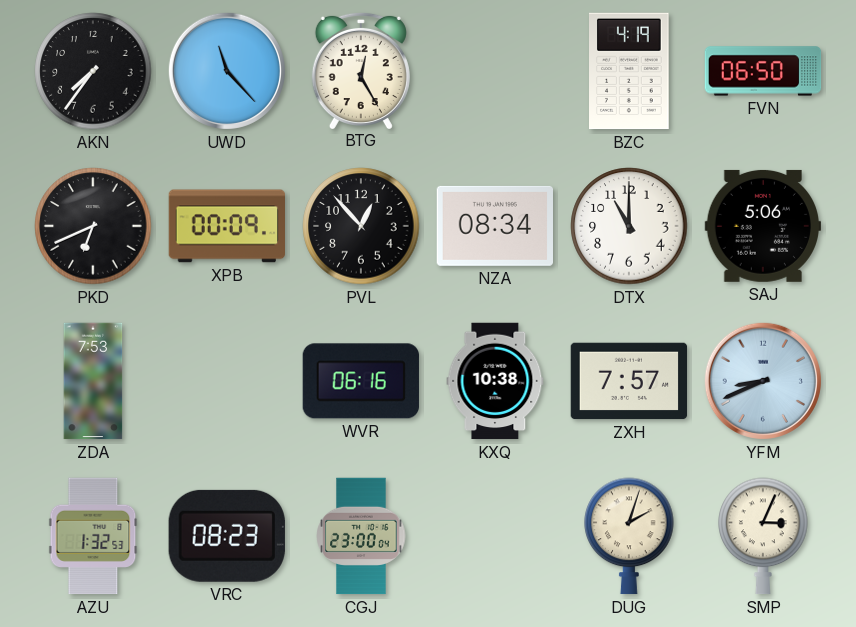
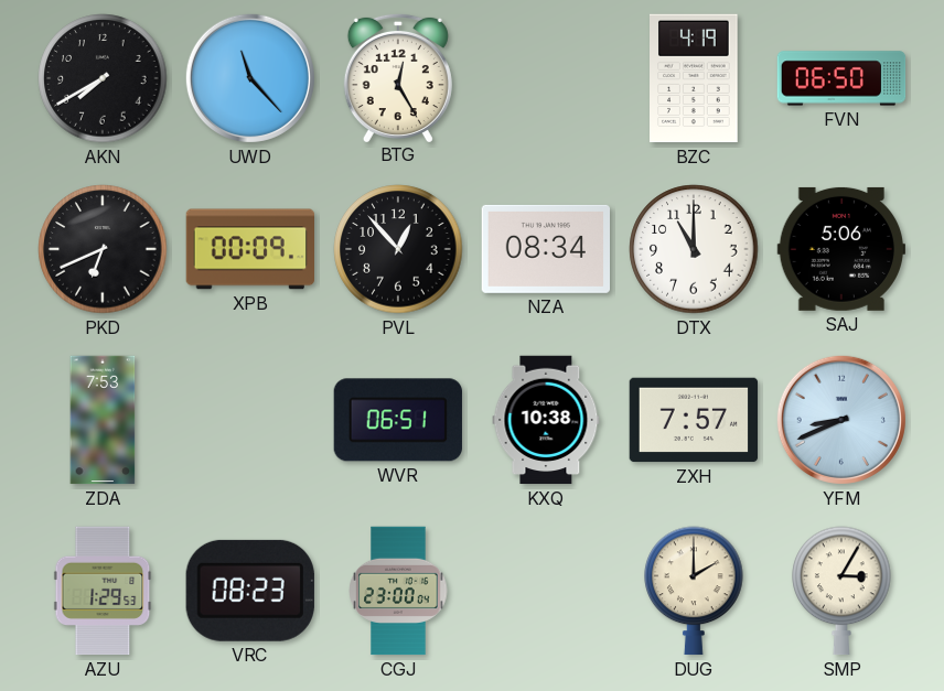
AKN: 7:36 -> 7:40 (103, 78)
WVR: 06:16 -> 06:51 (398, 420)
AZU: 1:32 -> 1:29 (103, 591)
DUG: 2:03 -> 2:00 (694, 591)
SMP: 3:04 -> 3:05 (841, 591)
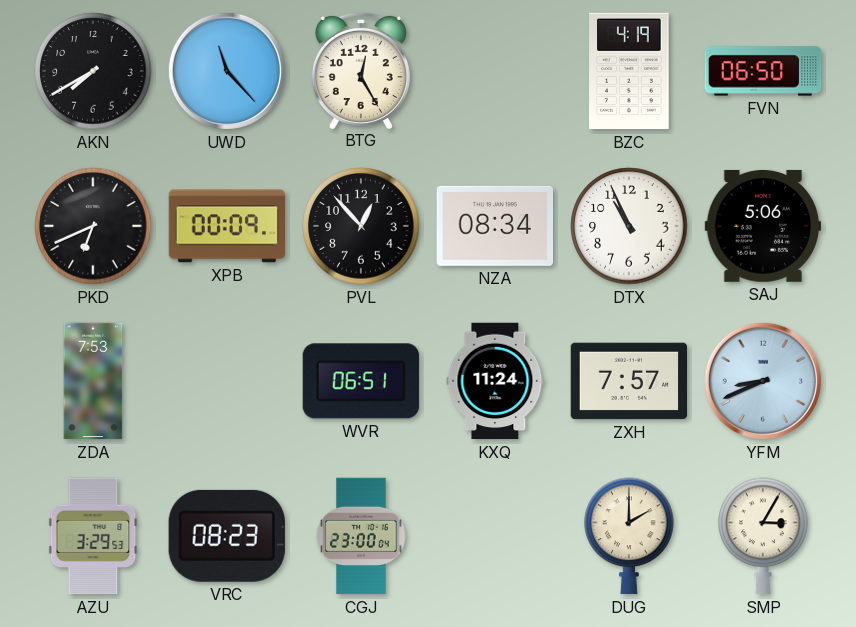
DTX: 11:00 -> 10:56 (629, 226)
KXQ: 10:38 -> 11:24 (495, 381)
AZU: 1:29 -> 3:29 (93, 536)
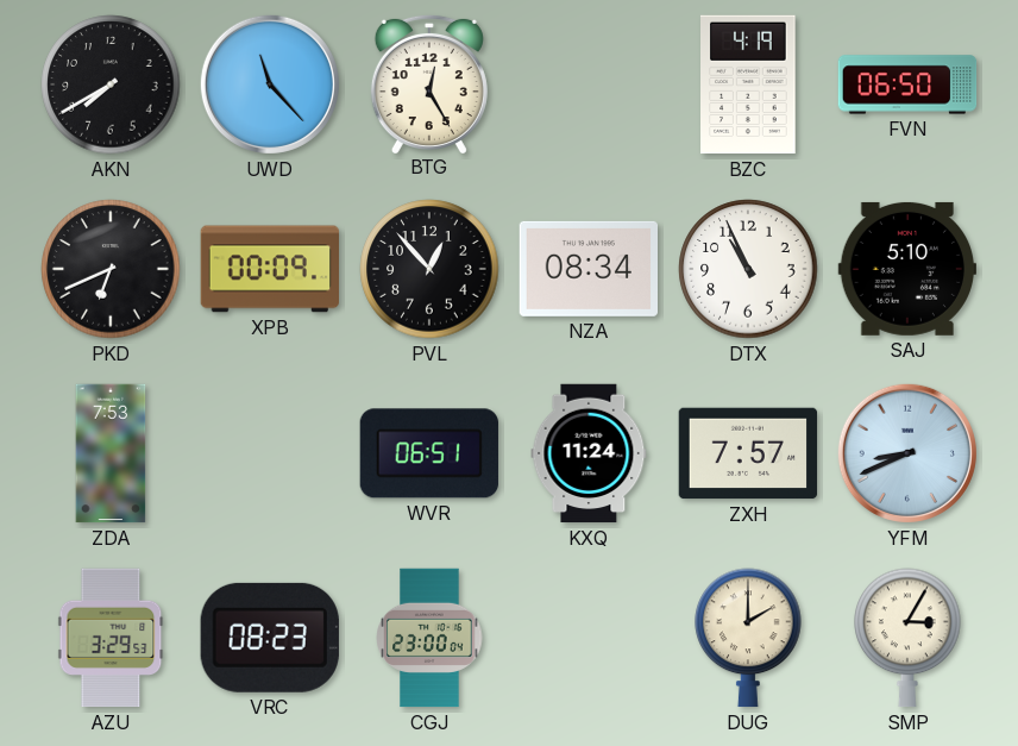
SAJ: 5:06 -> 5:10 (906, 269)
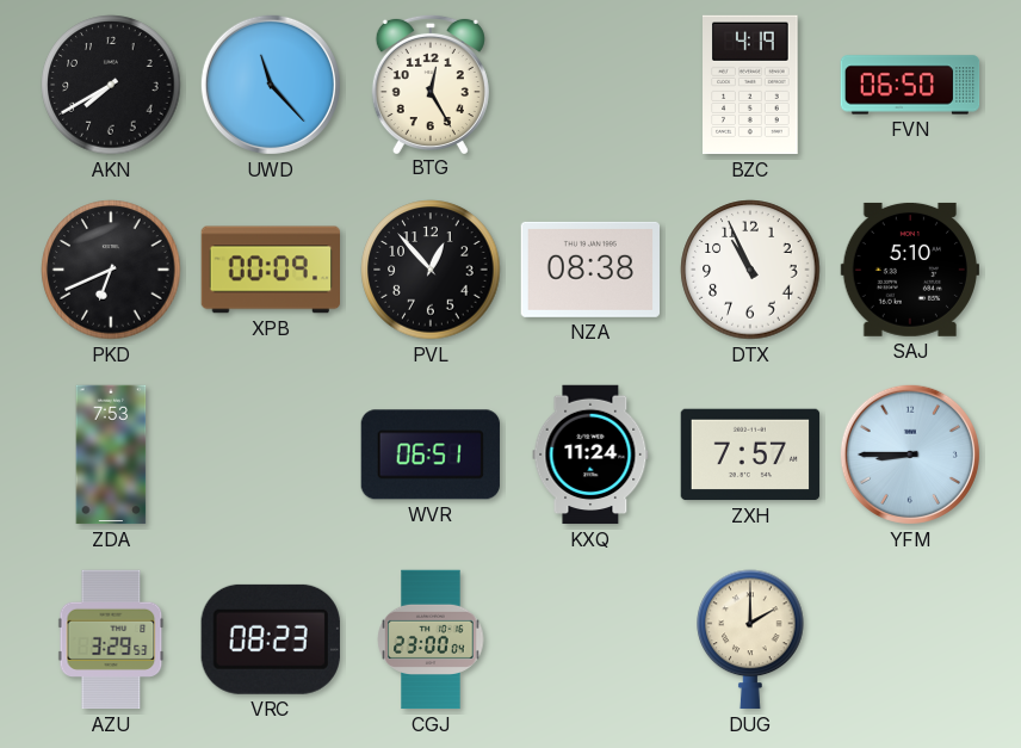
NZA: 08:34 -> 08:38 (590, 270)
YFM: 8:41 -> 8:45 (910, 455)
SMP: 3:05 -> none (907, 638)
